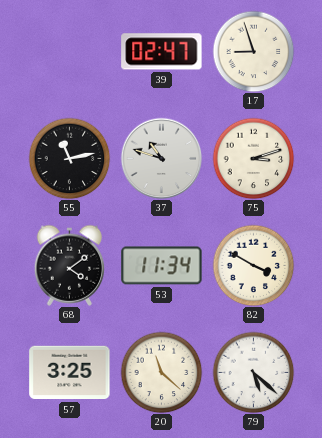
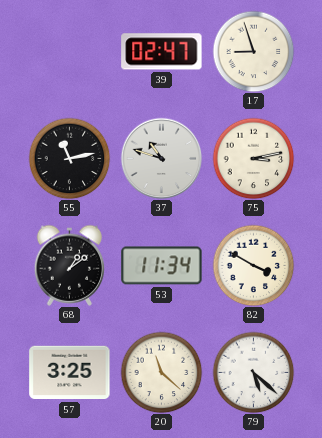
75: 3:12 -> 3:13 (253, 158)
68: 4:09 -> 1:09 (70, 265)
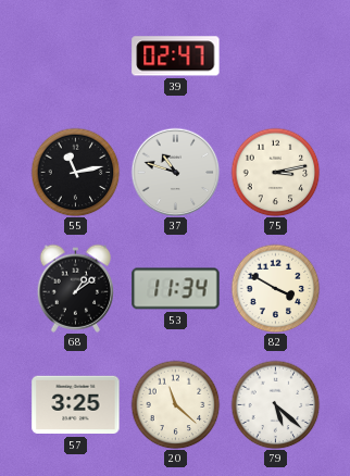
17: 8:57 -> none (253, 51)
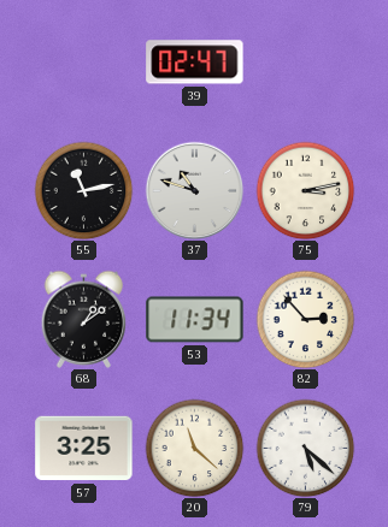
82: 3:50 -> 2:53 (305, 319)
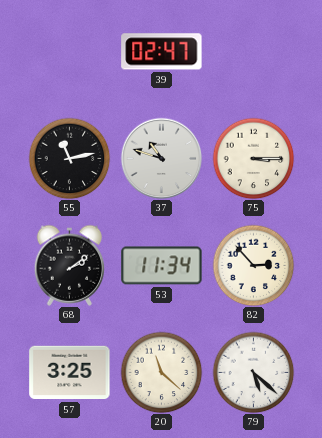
75: 3:13 -> 3:15 (253, 158)
68: 1:09 -> 2:09 (70, 265)
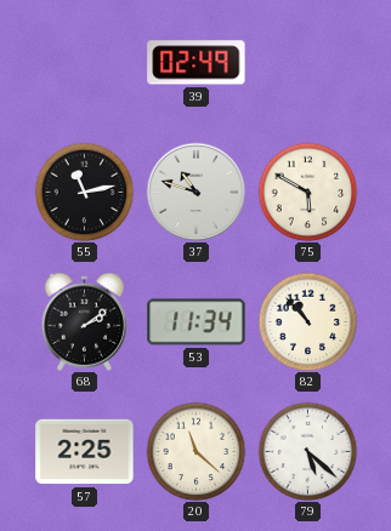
39: 02:47 -> 02:49 (197, 63)
75: 3:15 -> 5:50 (307, 192)
82: 2:53 -> 10:53 (307, 321)
57: 3:25 -> 2:25 (85, 452)
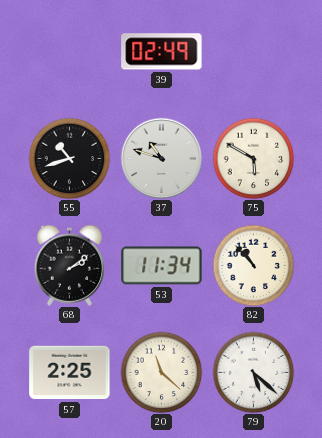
55: 11:13 -> 10:42 (69, 158)
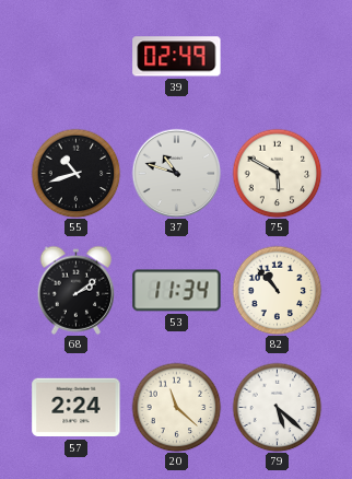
57: 2:25 -> 2:24 (77, 408)
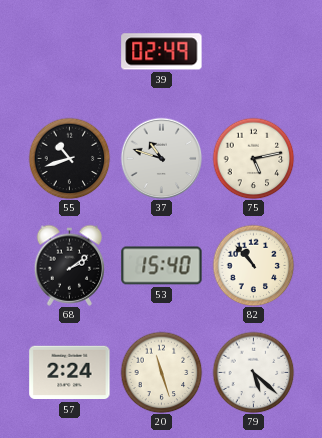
75: 5:50 -> 5:13 (253, 158)
53: 11:34 -> 15:40 (162, 266)
20: 11:22 -> 11:27 (161, 372)
